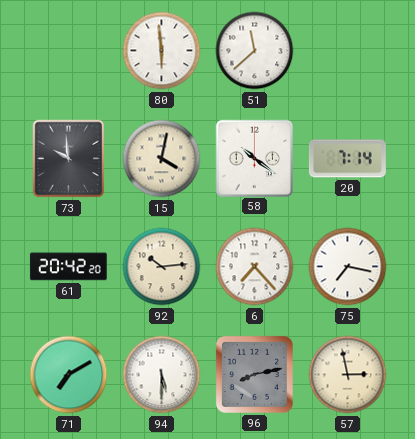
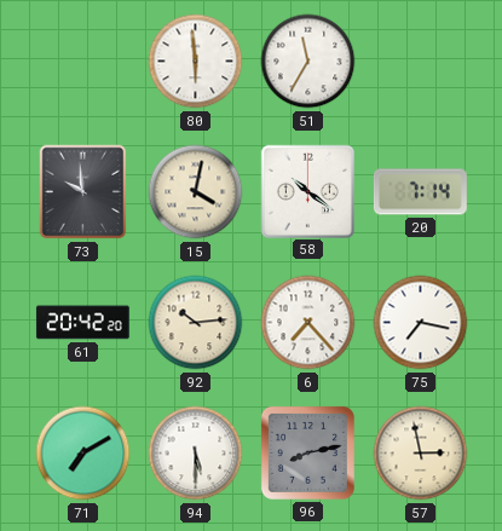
51: 11:38 -> 11:35 (308, 62)
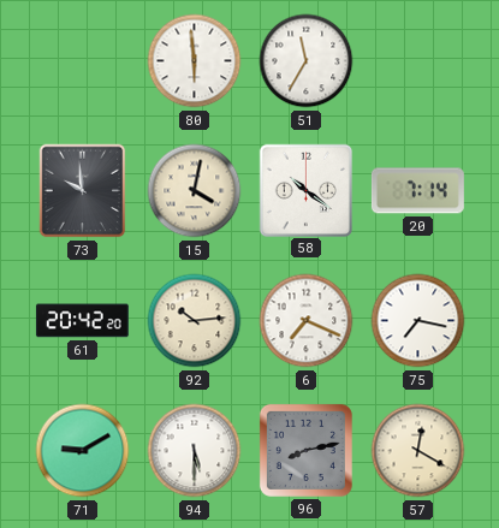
6: 7:23 -> 7:19 (307, 321)
71: 7:10 -> 9:10 (83, 451)
57: 2:58 -> 12:20 (418, 451)
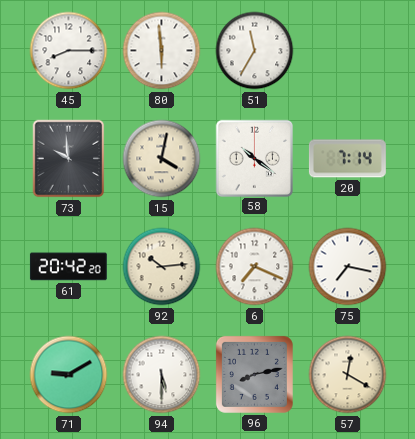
45: none -> 8:15 (69, 51)
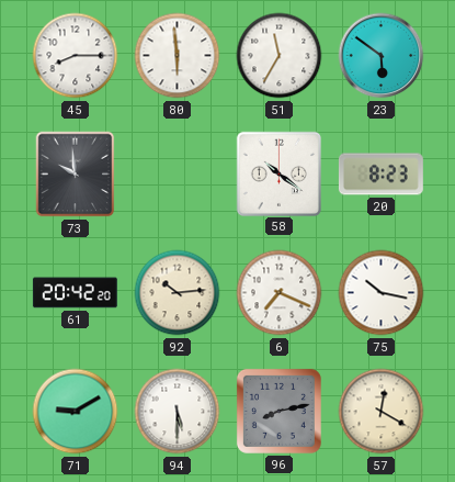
23: none -> 5:51 (382, 56)
15: 4:02 -> none (162, 159)
20: 7:14 -> 8:23 (380, 175)
75: 7:17 -> 10:17 (382, 293)
